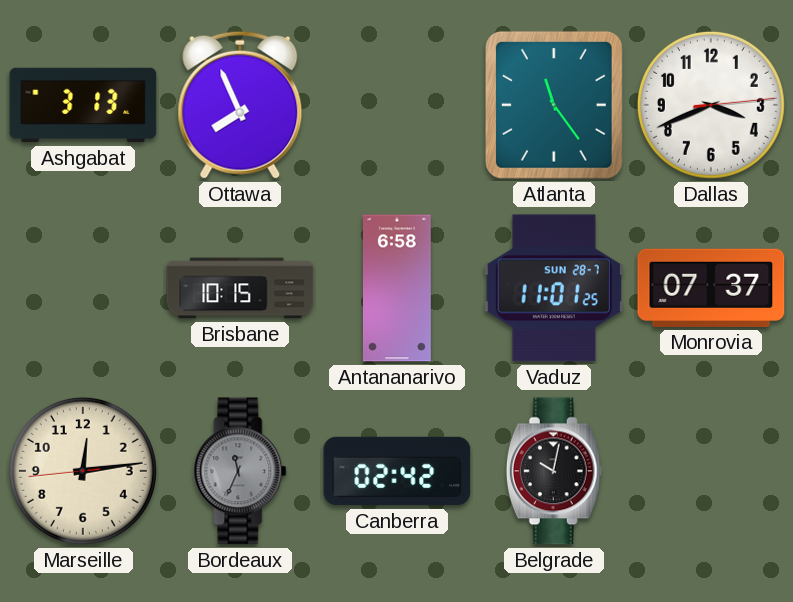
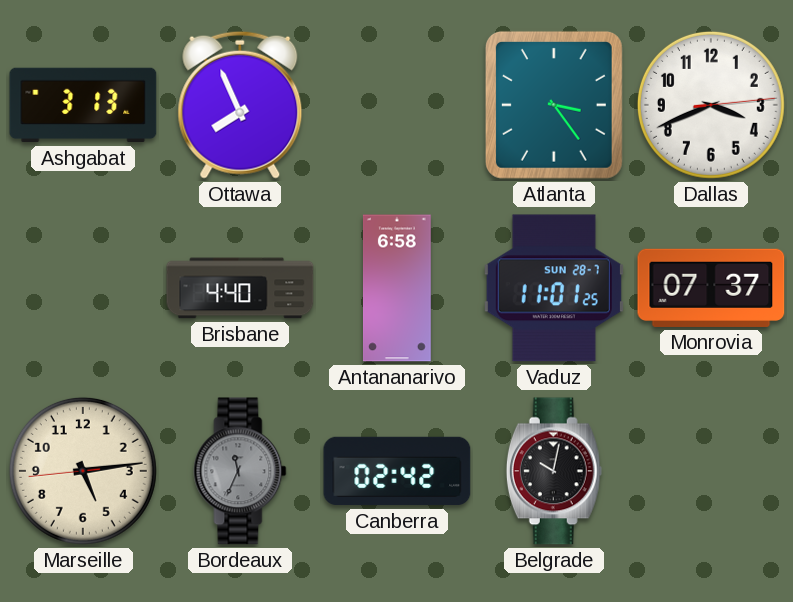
Atlanta: 11:24 -> 3:24 (554, 105)
Brisbane: 10:15 -> 4:40 (240, 288)
Marseille: 12:13 -> 5:13 (83, 471)
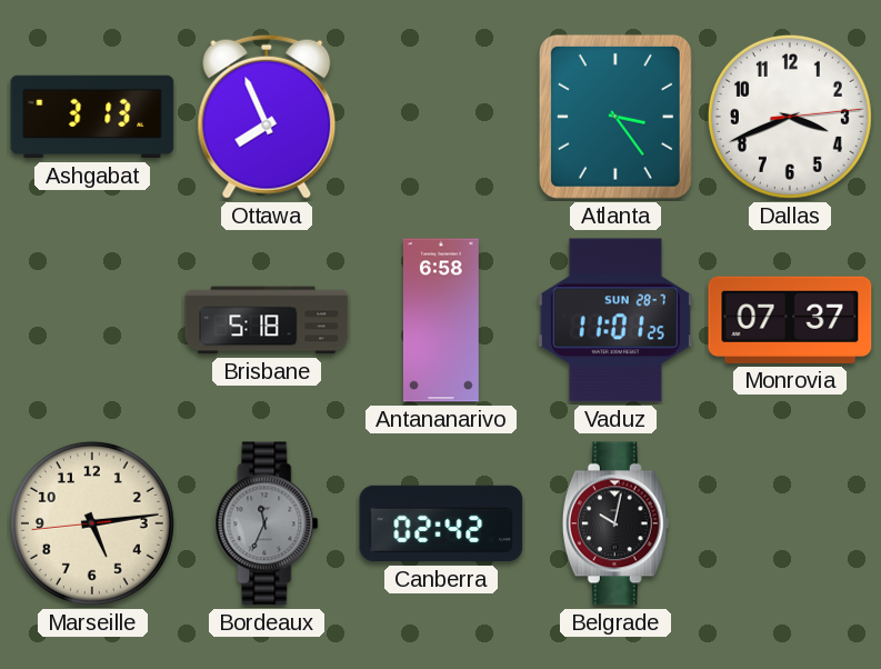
Brisbane: 4:40 -> 5:18 (267, 320)
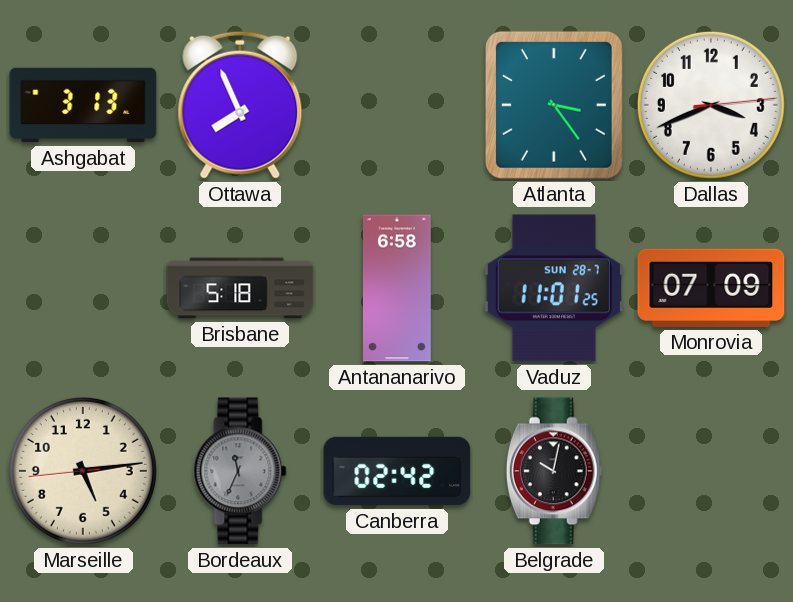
Monrovia: 07:37 -> 07:09 (711, 288)
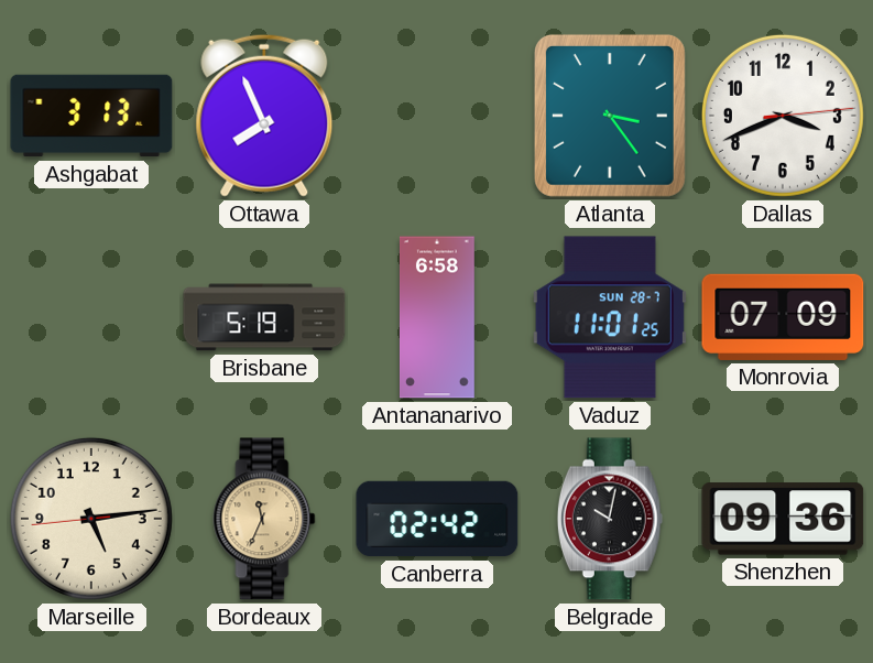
Brisbane: 5:18 -> 5:19 (264, 317)
Bordeaux dial: grey -> champagne (264, 519)
Shenzhen: none -> 09:36 (783, 519)
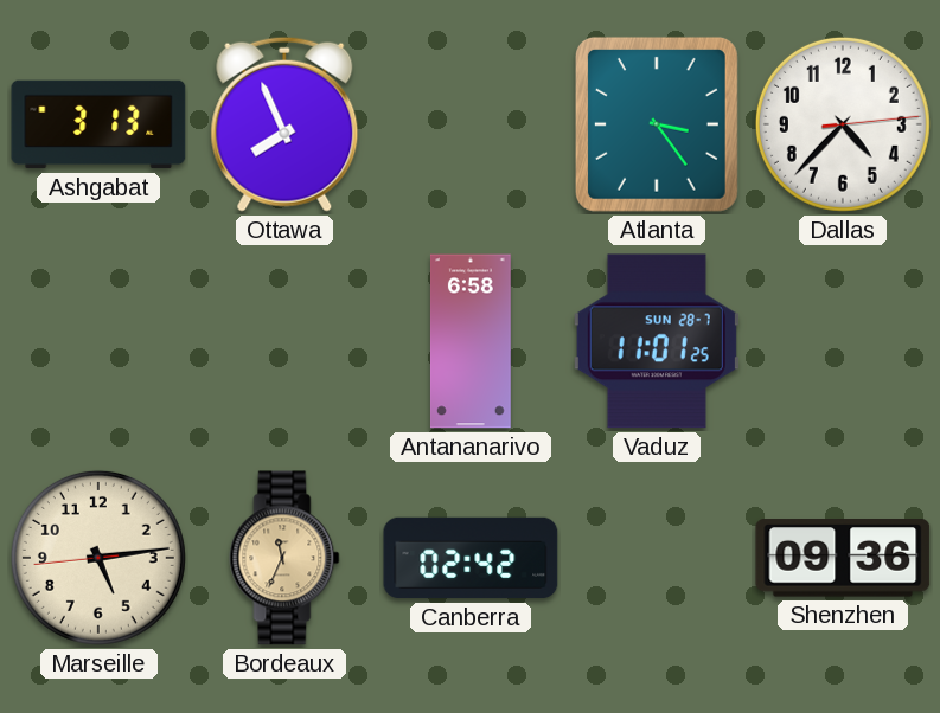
Dallas: 3:41 -> 4:37 (843, 124)
Brisbane: 5:19 -> none (264, 317)
Monrovia: 07:09 -> none (783, 317)
Belgrade: 10:02 -> none (610, 519)
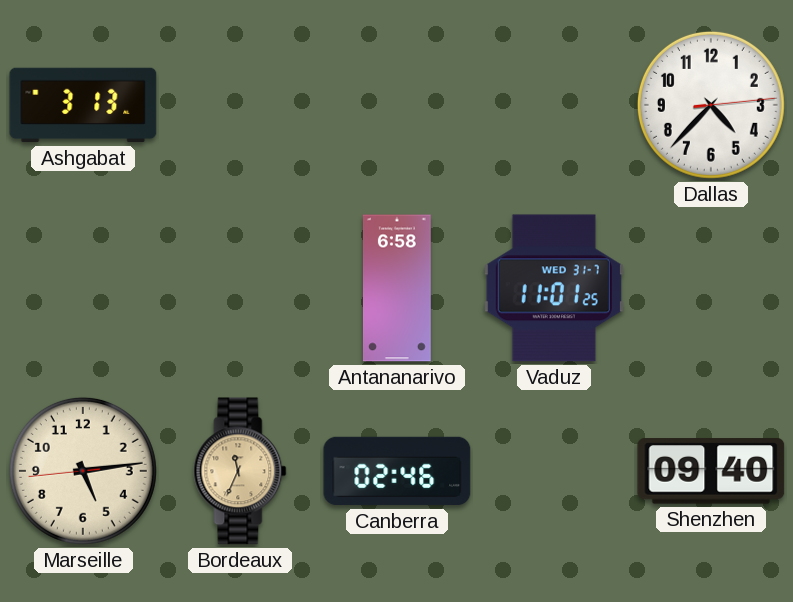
Ottawa: 7:56 -> none (284, 124)
Atlanta: 3:24 -> none (657, 124)
Vaduz date: SUN 28-7 -> WED 31-7 (554, 288)
Canberra: 02:42 -> 02:46 (397, 471)
Shenzhen: 09:36 -> 09:40 (711, 471)
